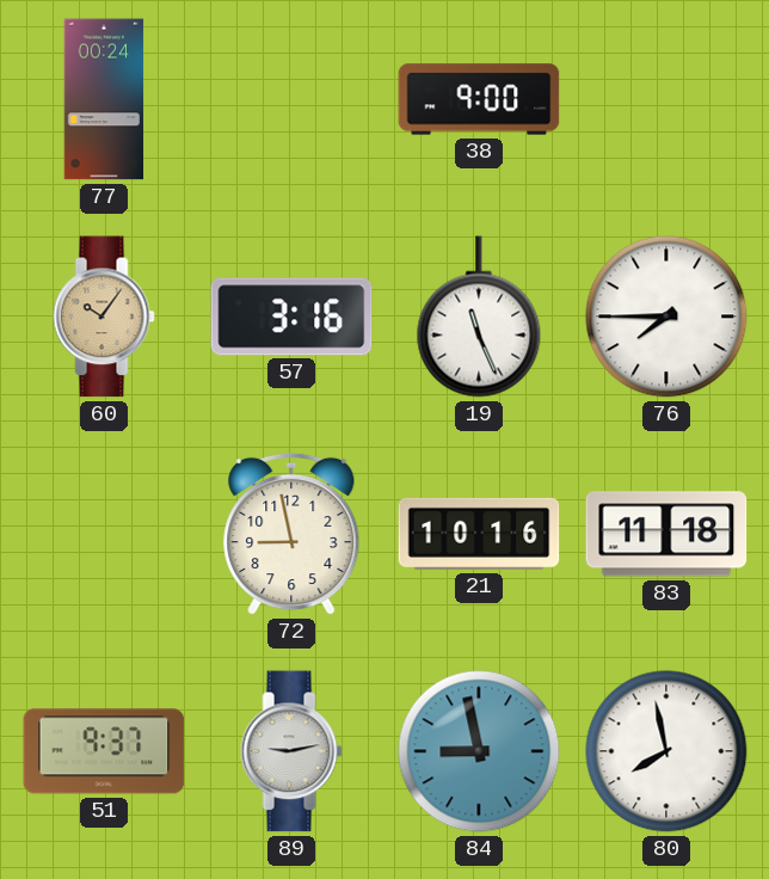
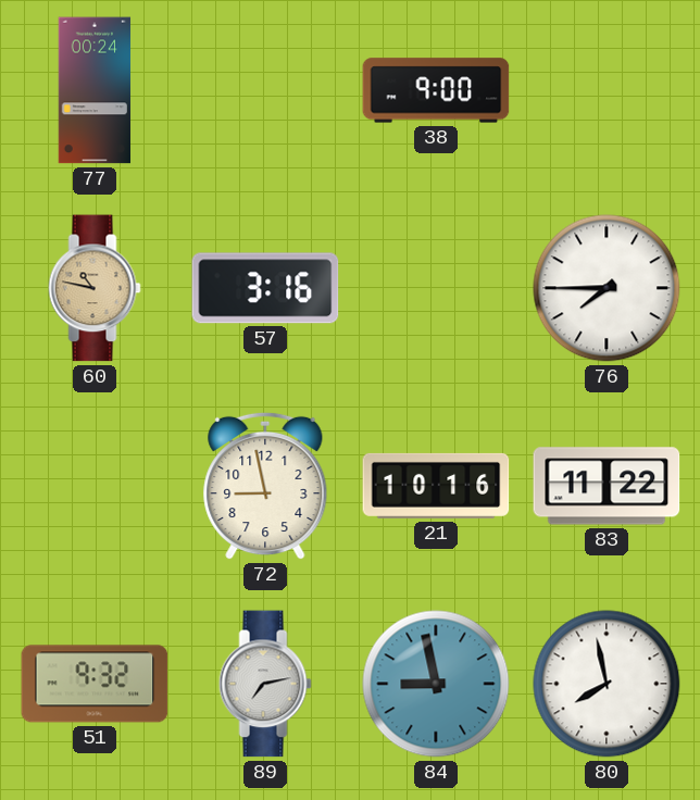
60: 10:06 -> 10:47 (95, 288)
19: 11:26 -> none (479, 316)
83: 11:18 -> 11:22 (607, 486)
51: 9:37 -> 9:32 (95, 684)
89: 9:13 -> 7:13 (265, 684)
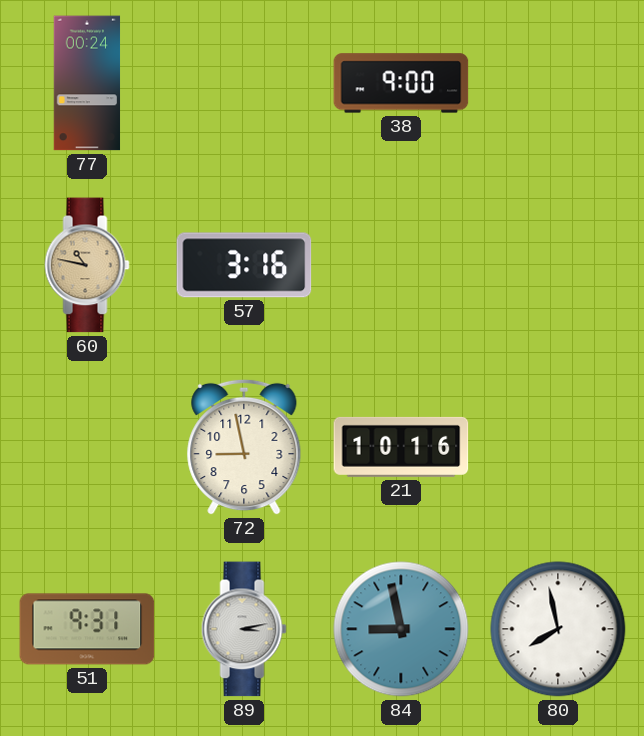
76: 7:45 -> none (607, 288)
83: 11:22 -> none (607, 486)
51: 9:32 -> 9:31 (87, 629)
89: 7:13 -> 3:13 (244, 629)
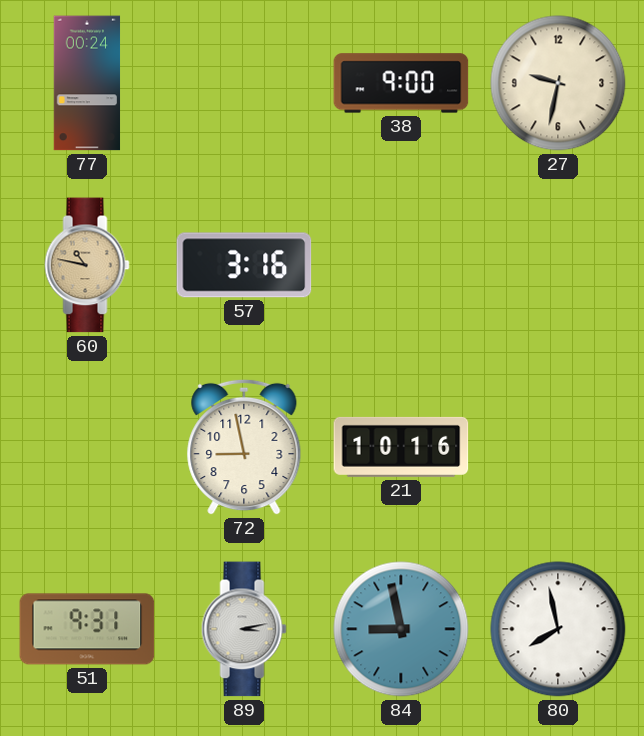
27: none -> 9:32 (558, 83)
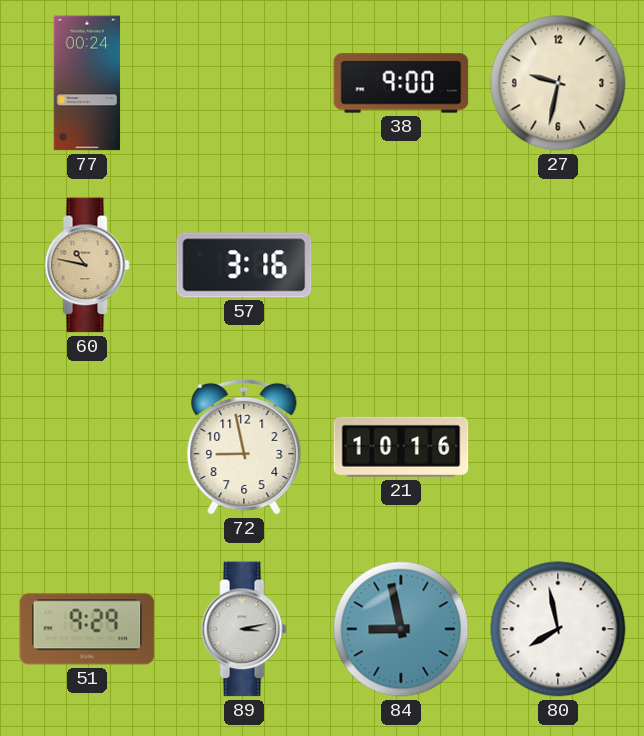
51: 9:31 -> 9:29 (87, 629)
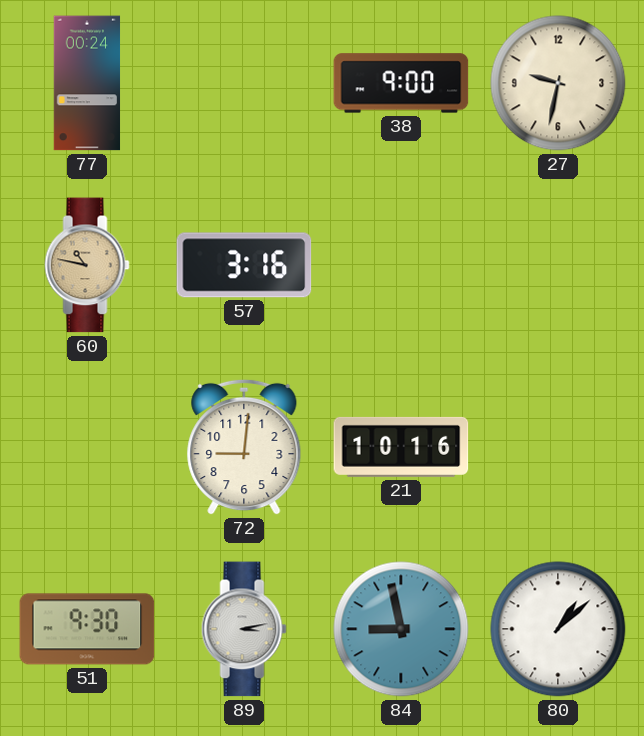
72: 8:58 -> 9:01 (244, 447)
51: 9:29 -> 9:30 (87, 629)
80: 7:58 -> 1:08 (558, 629)
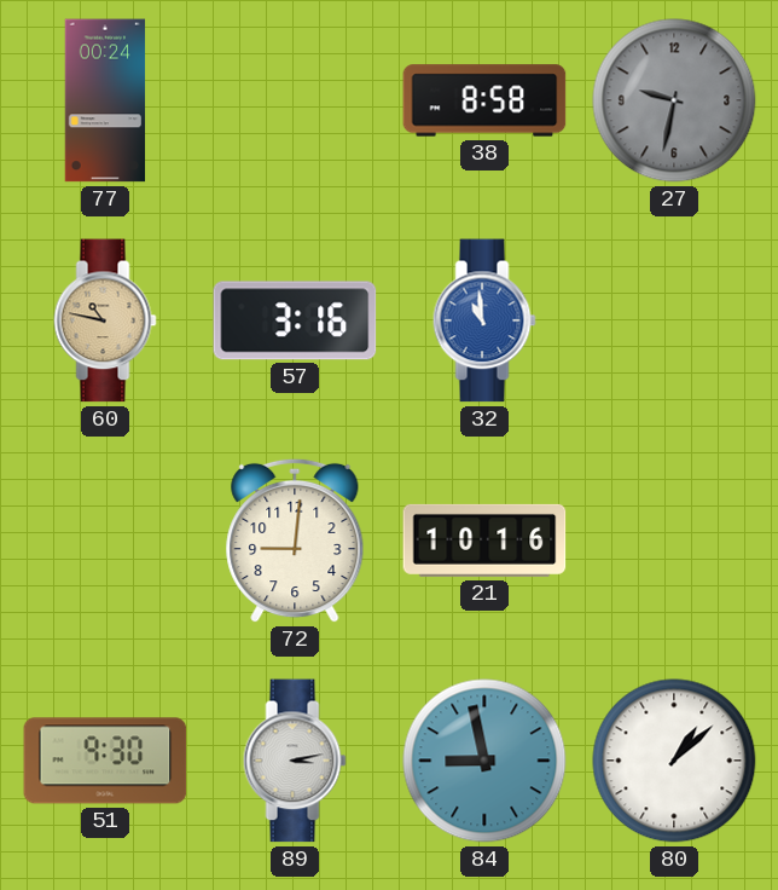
38: 9:00 -> 8:58 (484, 100)
27 dial: cream -> grey (674, 100)
32: none -> 10:59 (484, 320)
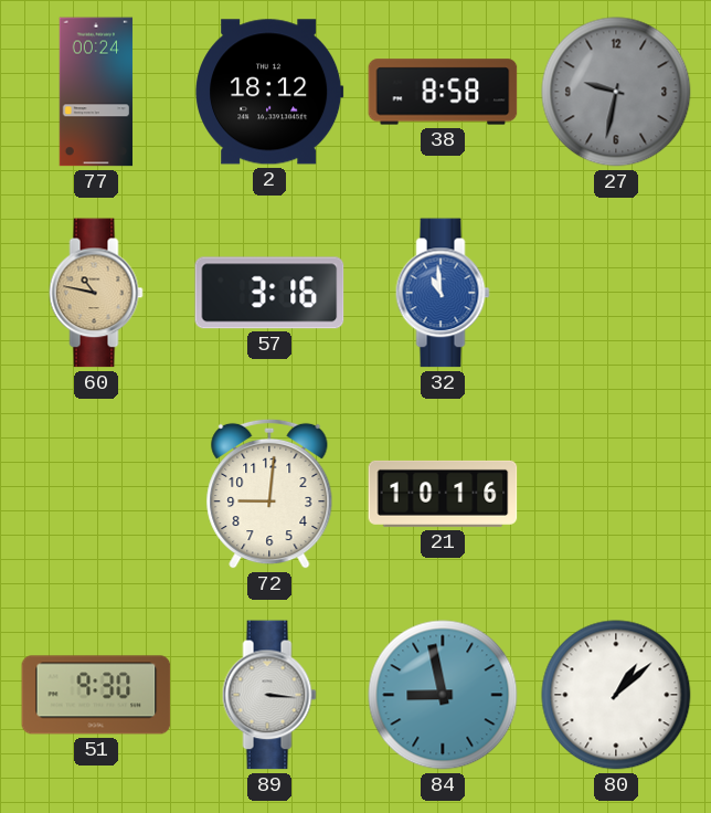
2: none -> 18:12 (269, 92)
89: 3:13 -> 3:16 (269, 695)
